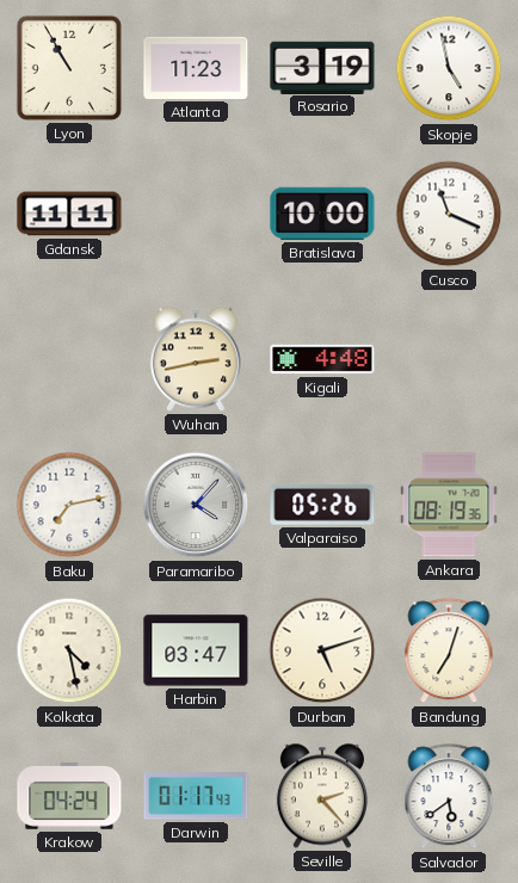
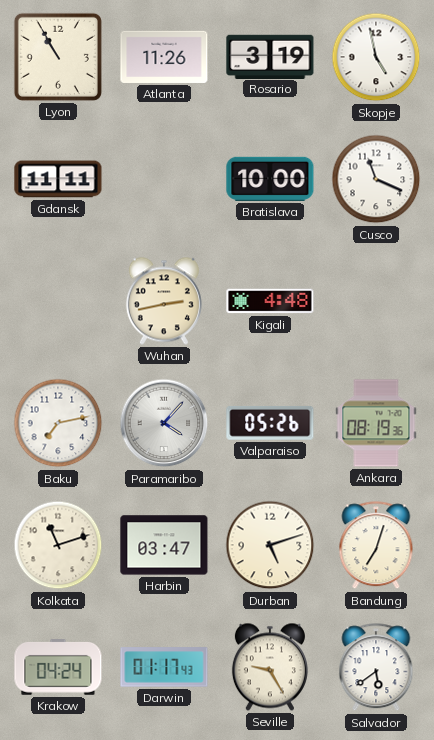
Atlanta: 11:23 -> 11:26 (164, 57)
Kolkata: 4:28 -> 11:12 (58, 545)
Seville: 2:23 -> 9:25 (270, 667)
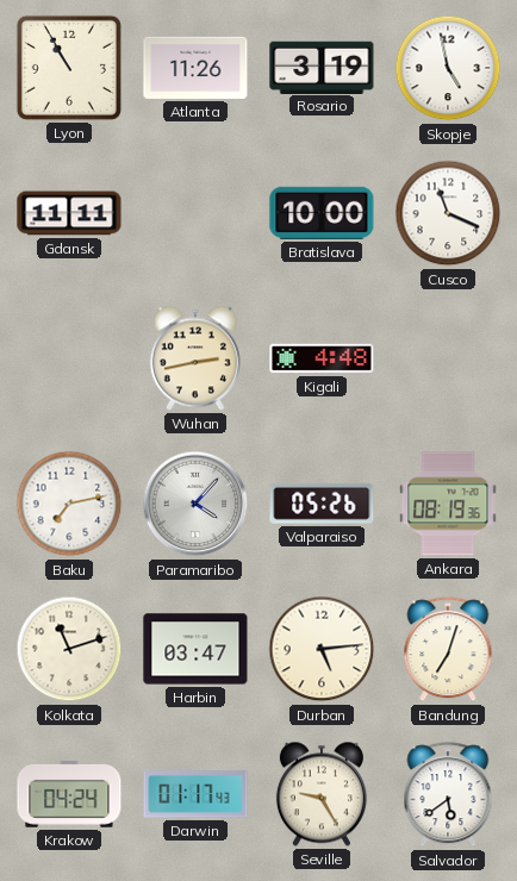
Durban: 5:12 -> 5:14 (322, 649)
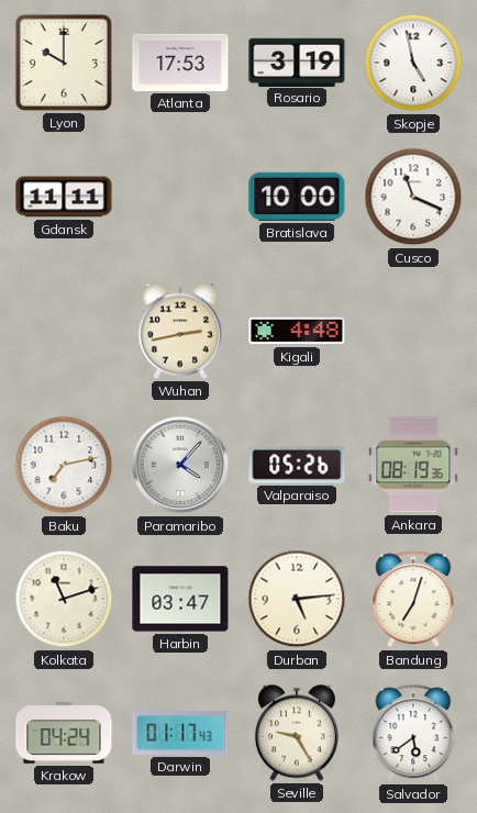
Lyon: 10:55 -> 10:00 (64, 63)
Atlanta: 11:26 -> 17:53 (180, 63)
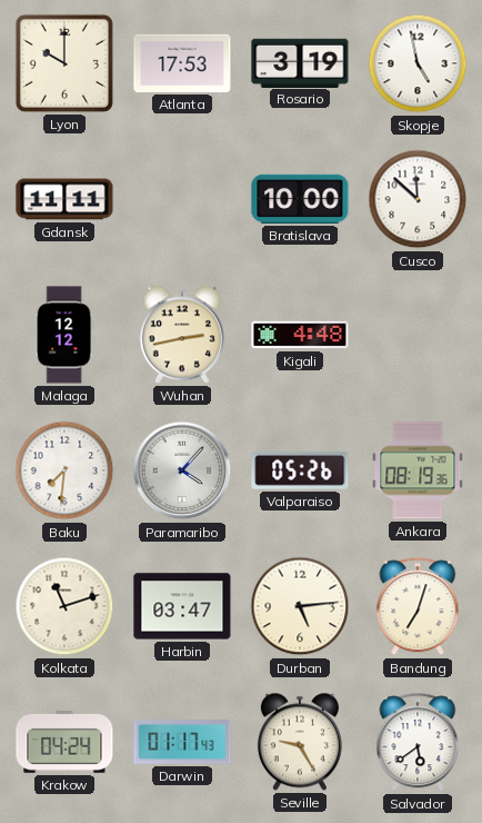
Cusco: 11:19 -> 11:52 (418, 199)
Malaga: none -> 12:12 (64, 335)
Baku: 7:13 -> 7:31 (64, 470)
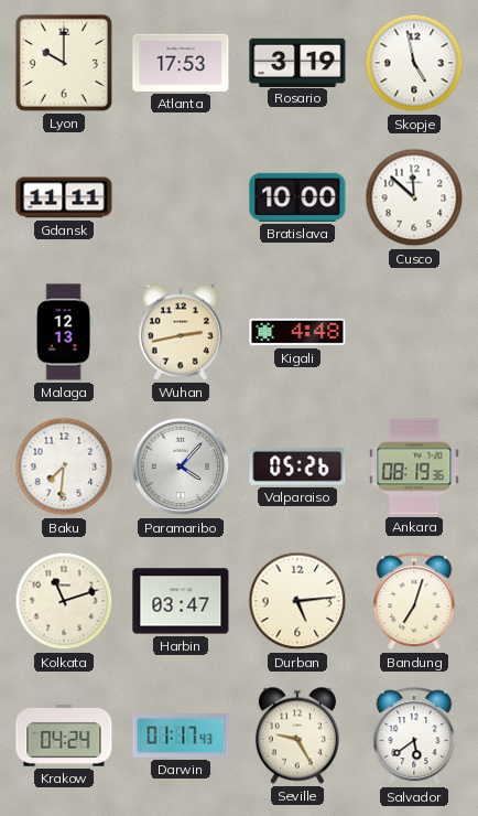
Malaga: 12:12 -> 12:13 (64, 332)
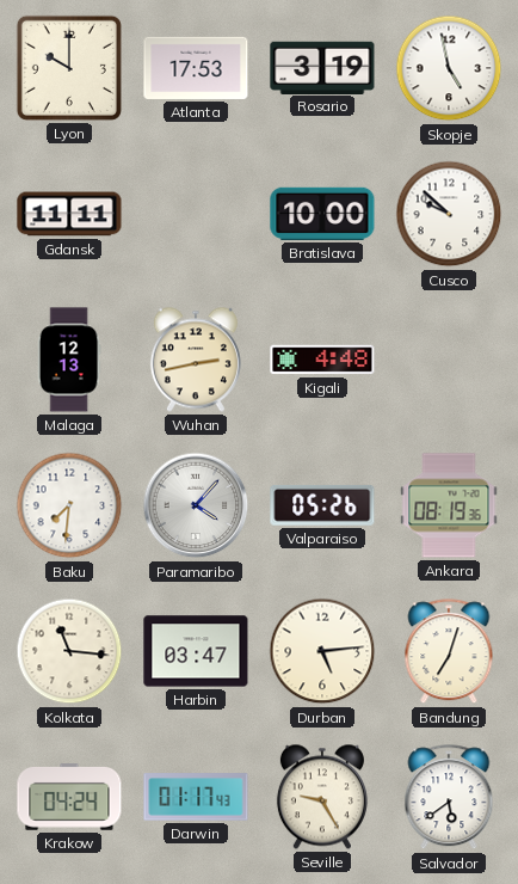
Cusco: 11:52 -> 9:52 (449, 214)
Kolkata: 11:12 -> 11:16 (69, 651)
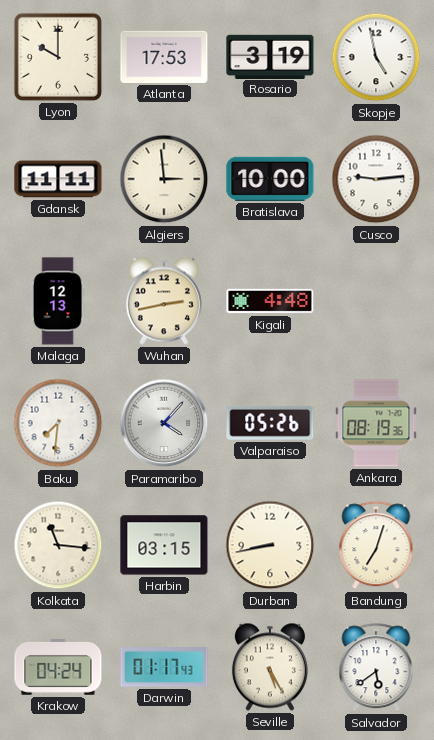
Algiers: none -> 2:59 (164, 179)
Cusco: 9:52 -> 9:14 (376, 179)
Harbin: 03:47 -> 03:15 (164, 545)
Durban: 5:14 -> 8:43 (270, 545)
Seville: 9:25 -> 5:25 (270, 667)
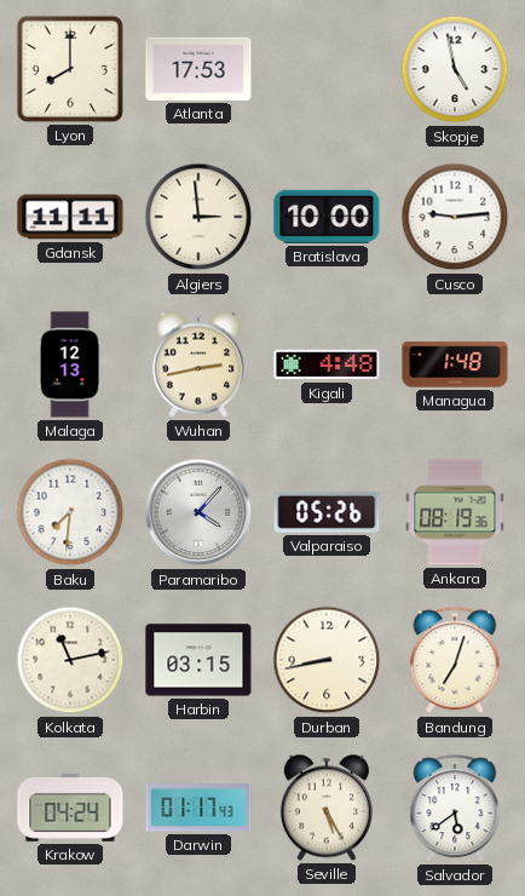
Lyon: 10:00 -> 8:00 (70, 69)
Rosario: 3:19 -> none (270, 56)
Managua: none -> 1:48 (455, 364)
Kolkata: 11:16 -> 11:13 (70, 660)
